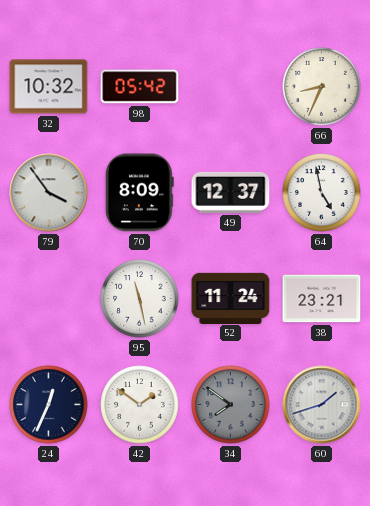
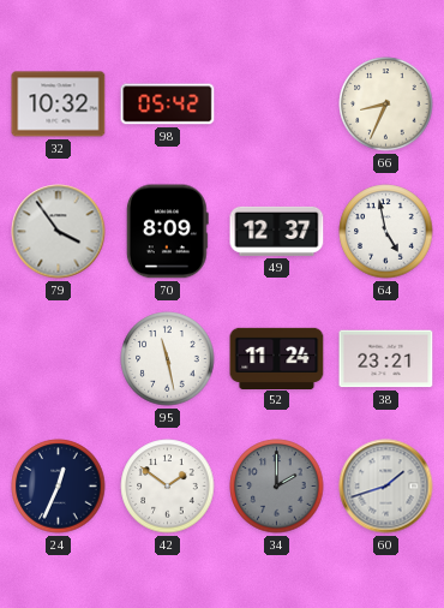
34: 7:51 -> 2:00 (277, 487)
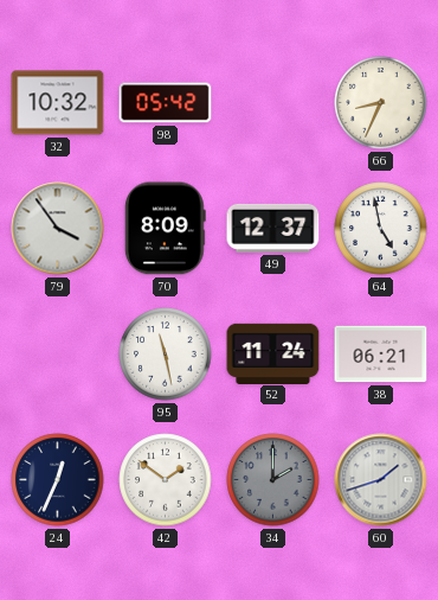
38: 23:21 -> 06:21 (381, 355)
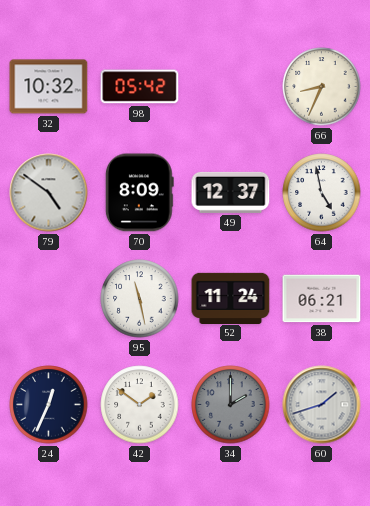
79: 3:54 -> 4:51 (49, 193)
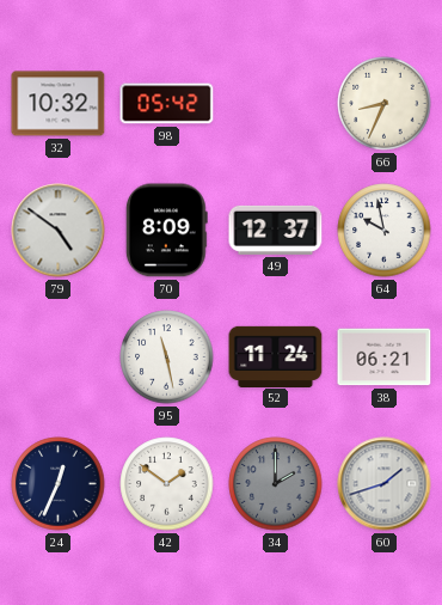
64: 4:58 -> 9:58 (385, 231)
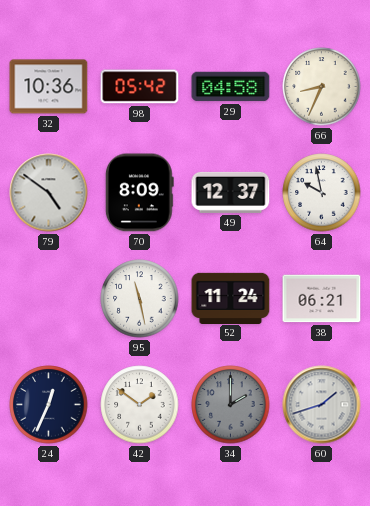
32: 10:32 -> 10:36 (49, 87)
29: none -> 04:58 (231, 87)
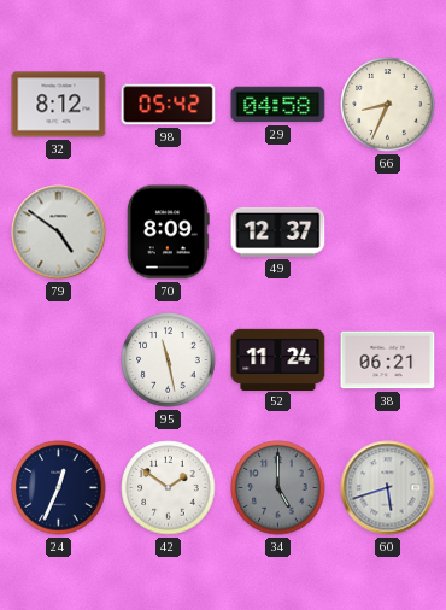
32: 10:36 -> 8:12 (59, 105)
64: 9:58 -> none (322, 193)
34: 2:00 -> 5:00 (278, 488)
60: 1:42 -> 5:42 (388, 488)
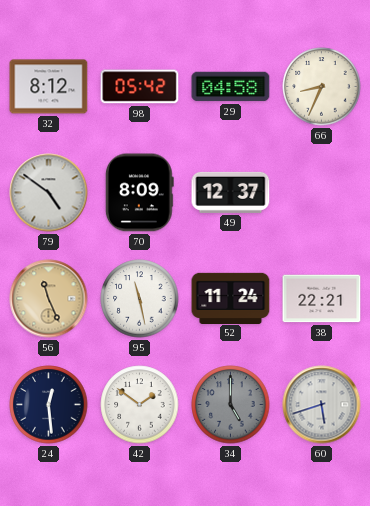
56: none -> 11:26 (49, 299)
38: 06:21 -> 22:21 (322, 299)
24: 12:34 -> 12:29 (49, 405)
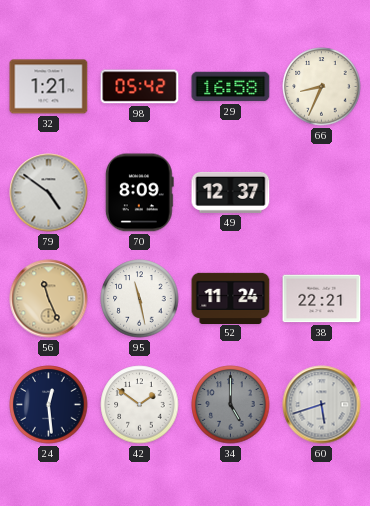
32: 8:12 -> 1:21 (49, 87)
29: 04:58 -> 16:58 (231, 87)
